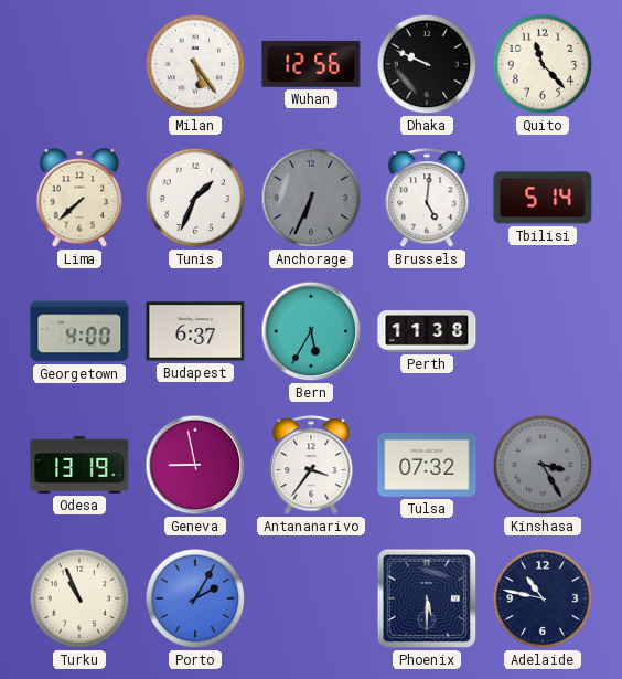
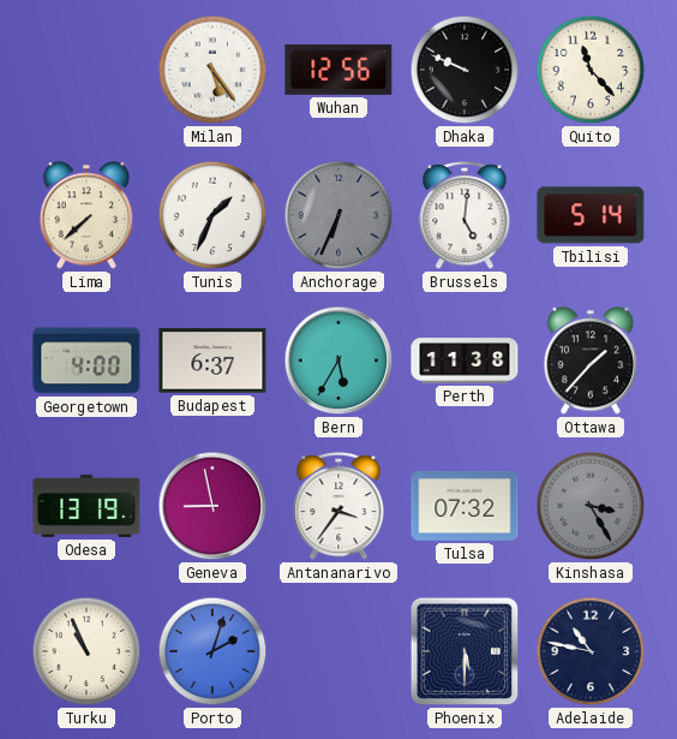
Ottawa: none -> 1:37 (591, 360)
Porto: 2:05 -> 2:03 (212, 651)
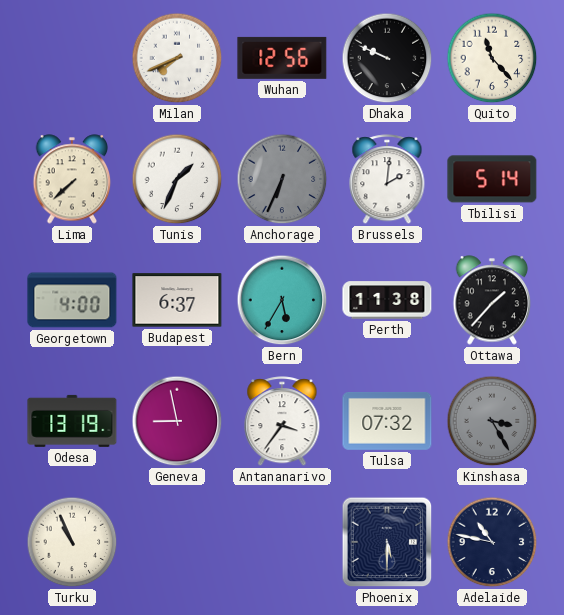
Milan: 5:24 -> 7:41 (177, 58)
Brussels: 5:01 -> 2:01 (387, 180)
Porto: 2:03 -> none (212, 651)
